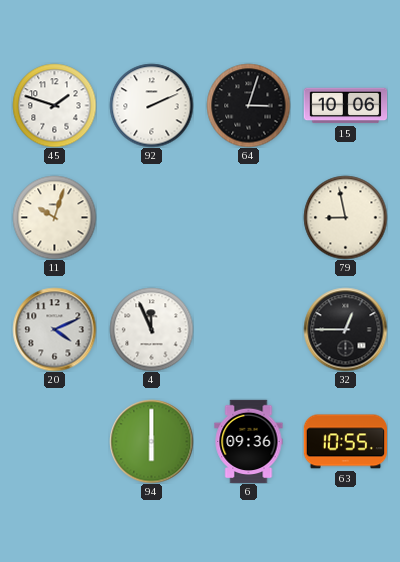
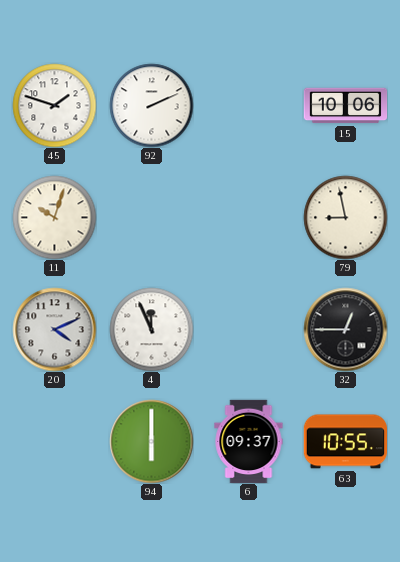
64: 3:03 -> none (248, 105)
6: 09:36 -> 09:37 (249, 441)
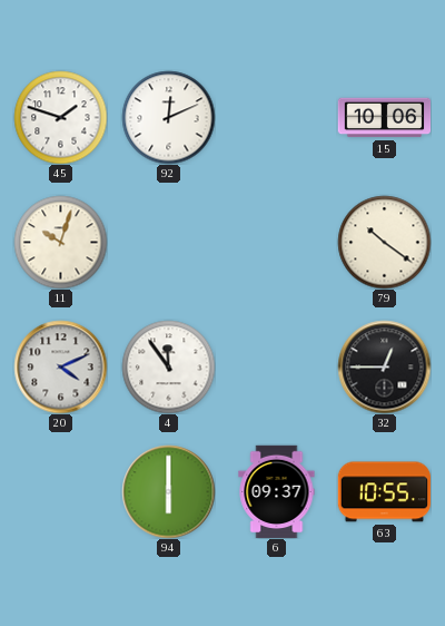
92: 2:11 -> 12:11 (168, 117)
79: 8:58 -> 10:21 (384, 242)
4: 11:56 -> 11:54 (168, 366)
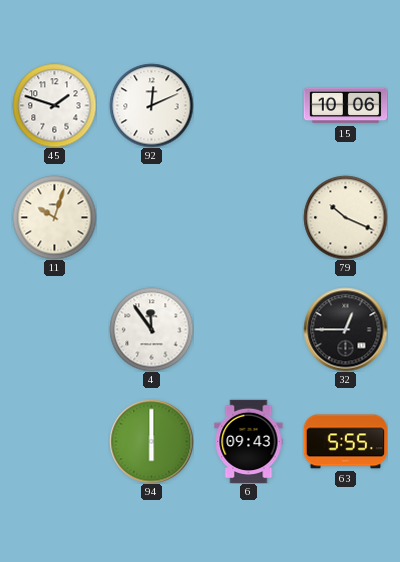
79: 10:21 -> 10:19 (345, 217)
20: 4:11 -> none (60, 366)
6: 09:37 -> 09:43 (249, 441)
63: 10:55 -> 5:55 (345, 442)
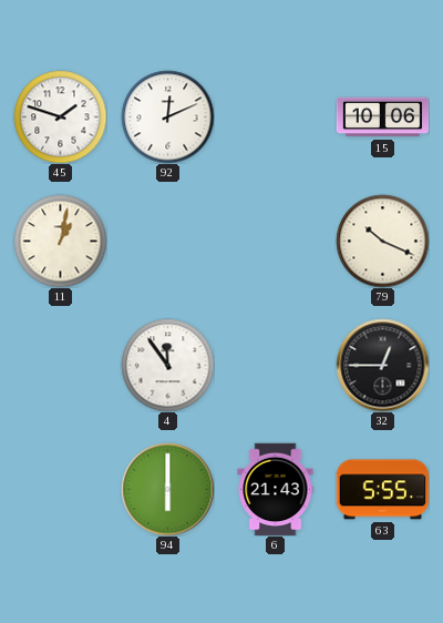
11: 10:03 -> 1:02 (60, 241)
6: 09:43 -> 21:43 (276, 489)
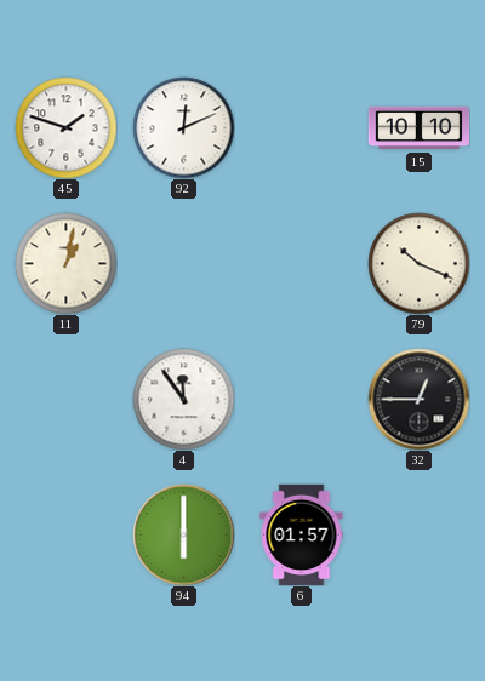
15: 10:06 -> 10:10 (418, 128)
6: 21:43 -> 01:57 (302, 534)
63: 5:55 -> none (382, 490)
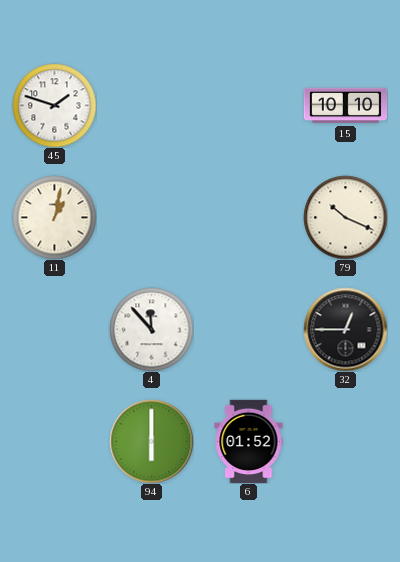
92: 12:11 -> none (183, 127)
4: 11:54 -> 11:53 (151, 329)
6: 01:57 -> 01:52 (249, 441)
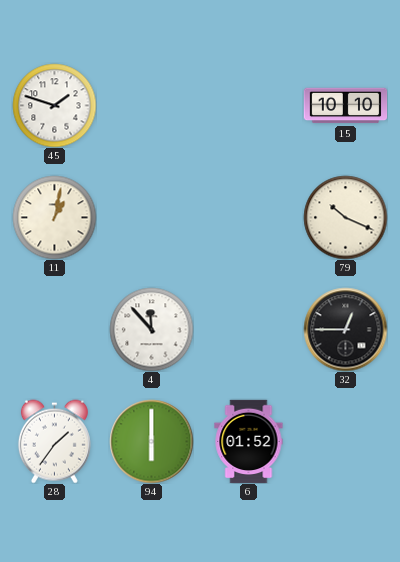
28: none -> 1:36 (54, 441)
